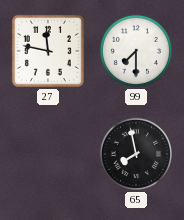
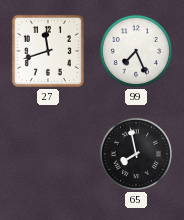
27: 11:47 -> 11:42 (48, 51)
99: 7:30 -> 7:26 (136, 51)
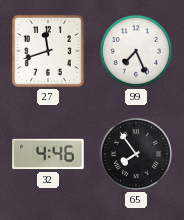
32: none -> 4:46 (48, 154)
65: 7:58 -> 7:54 (136, 154)
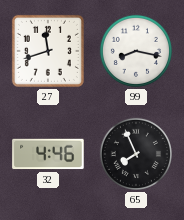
99: 7:26 -> 8:17 (136, 51)
65: 7:54 -> 7:56 (136, 154)
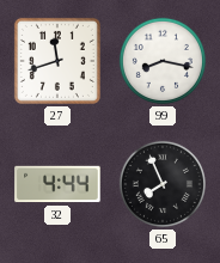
32: 4:46 -> 4:44 (57, 184)
